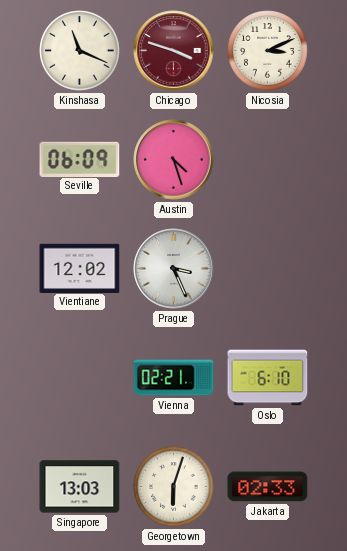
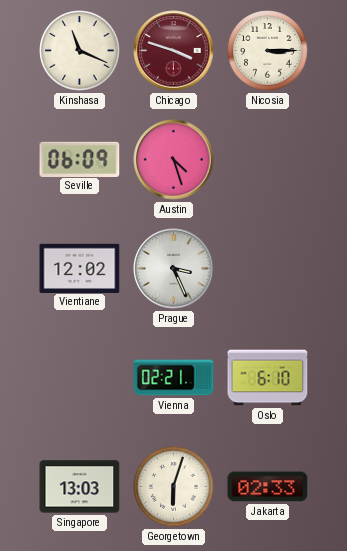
Nicosia: 3:11 -> 3:15 (268, 51)
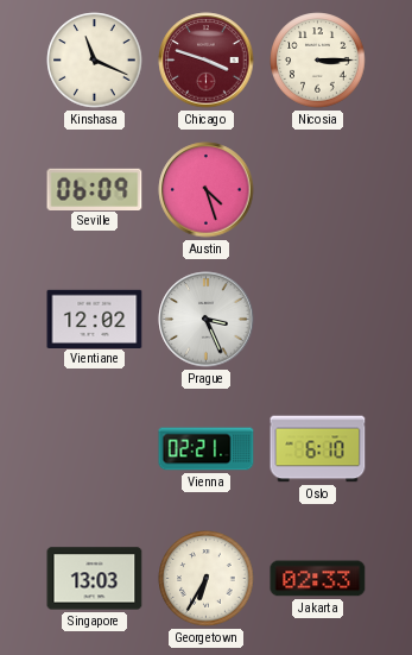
Georgetown: 6:03 -> 6:35 (207, 579)
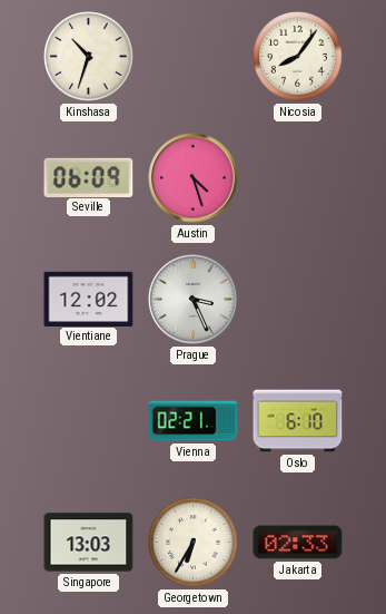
Kinshasa: 11:19 -> 10:33 (89, 57)
Chicago: 3:48 -> none (207, 61)
Nicosia: 3:15 -> 8:06 (298, 57)
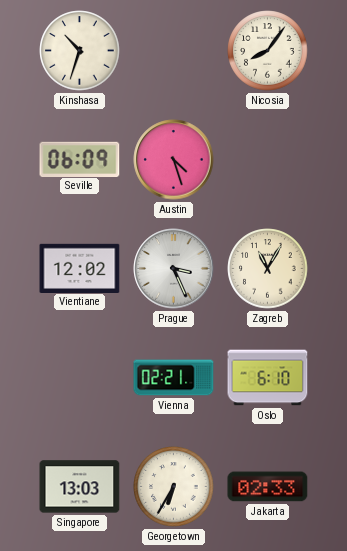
Zagreb: none -> 11:05 (268, 269)
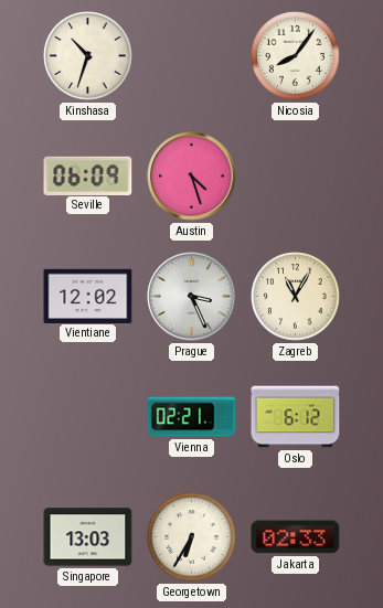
Oslo: 6:10 -> 6:12 (296, 417)
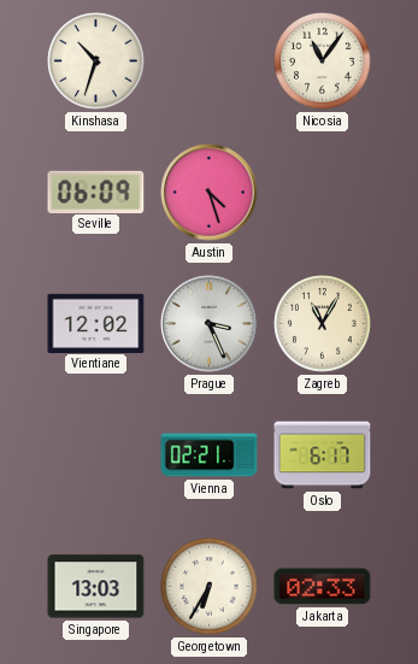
Nicosia: 8:06 -> 11:06 (323, 61)
Oslo: 6:12 -> 6:17 (323, 456)
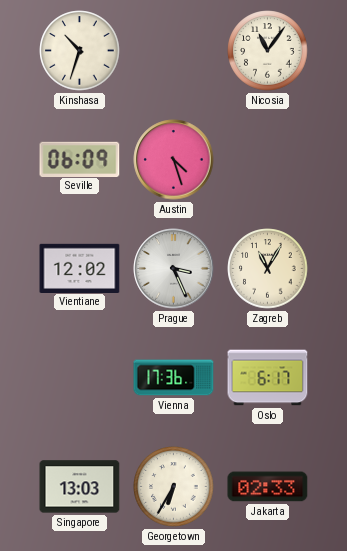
Vienna: 02:21 -> 17:36 (174, 378)
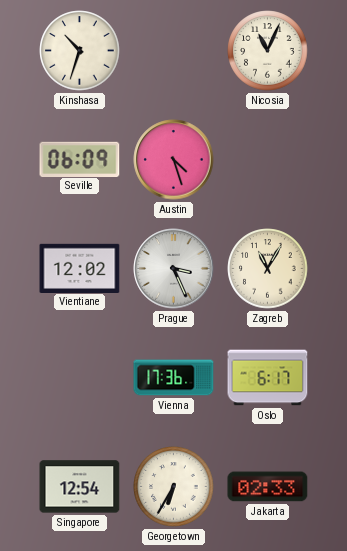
Nicosia: 11:06 -> 11:04 (268, 51)
Singapore: 13:03 -> 12:54 (80, 487)
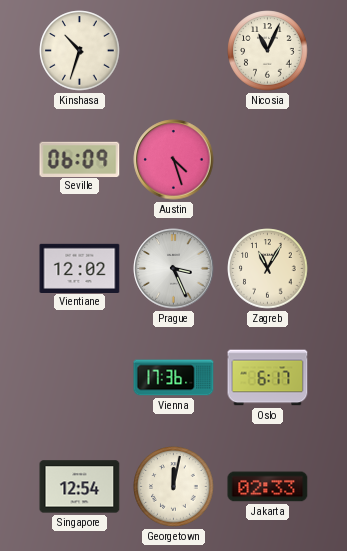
Georgetown: 6:35 -> 12:02 (174, 487)
